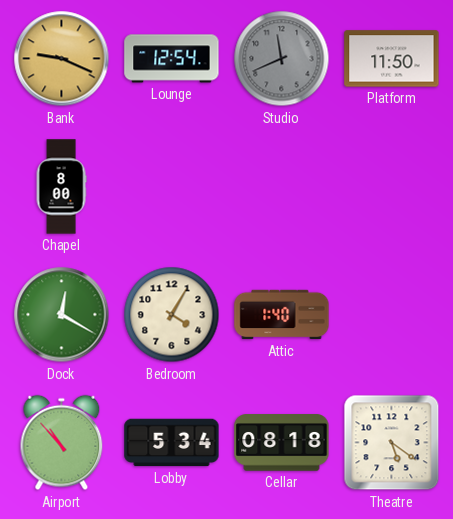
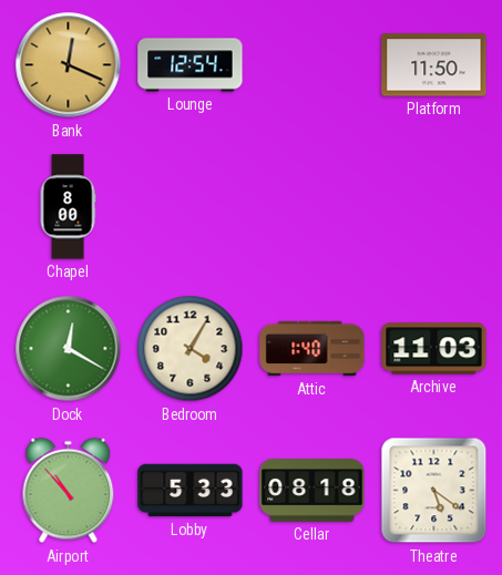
Bank: 9:19 -> 12:19 (69, 65)
Studio: 11:41 -> none (282, 59)
Archive: none -> 11:03 (434, 349)
Lobby: 5:34 -> 5:33 (191, 491)
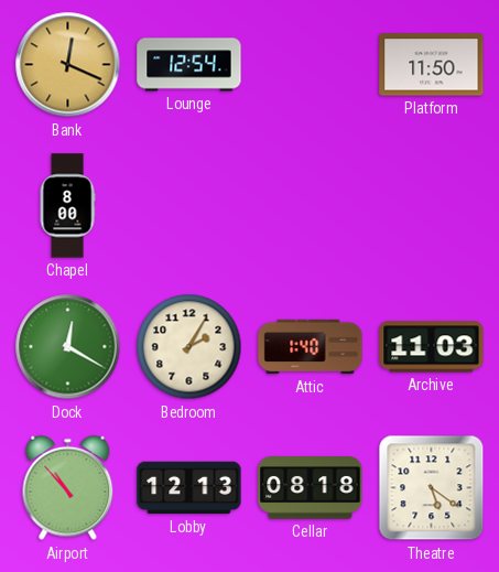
Bedroom: 4:05 -> 2:05 (189, 347)
Lobby: 5:33 -> 12:13 (189, 488)
